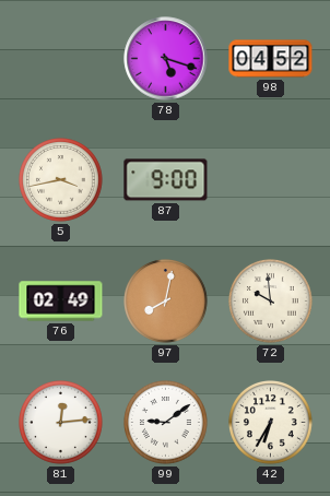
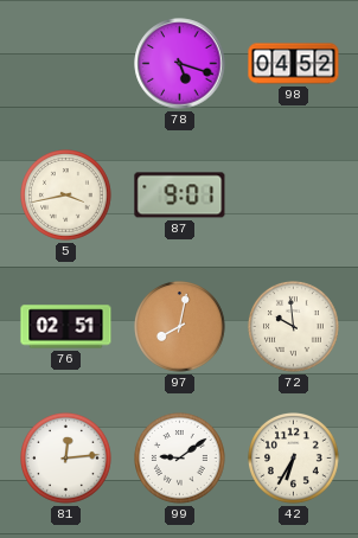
87: 9:00 -> 9:01 (180, 196)
76: 02:49 -> 02:51 (66, 327)
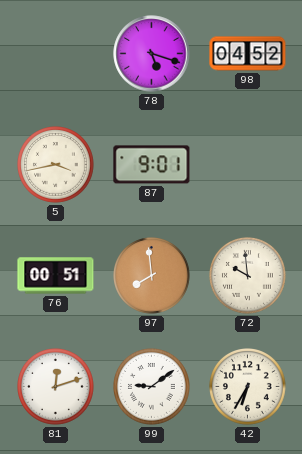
76: 02:51 -> 00:51 (56, 276)
97: 8:02 -> 7:59 (152, 276)
81: 12:14 -> 12:12 (56, 387)
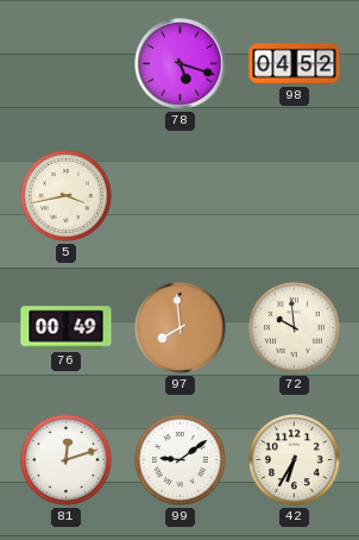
87: 9:01 -> none (152, 165)
76: 00:51 -> 00:49 (67, 328)
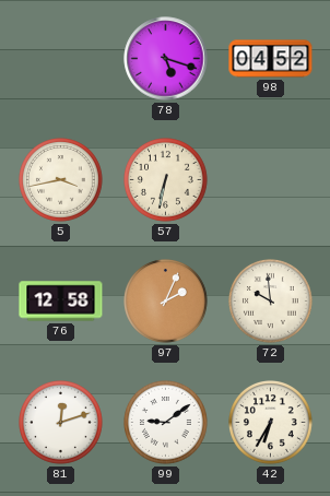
57: none -> 6:32 (166, 180)
76: 00:49 -> 12:58 (61, 302)
97: 7:59 -> 2:04 (166, 302)
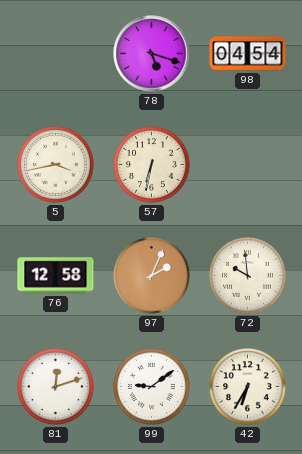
98: 04:52 -> 04:54 (248, 54)
